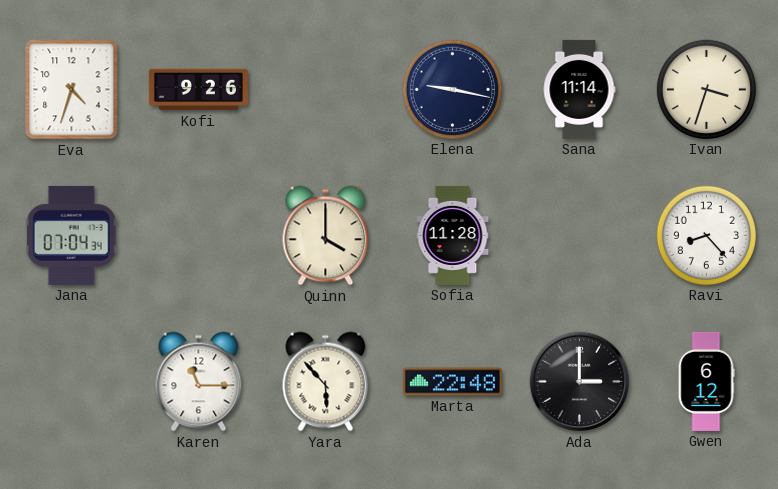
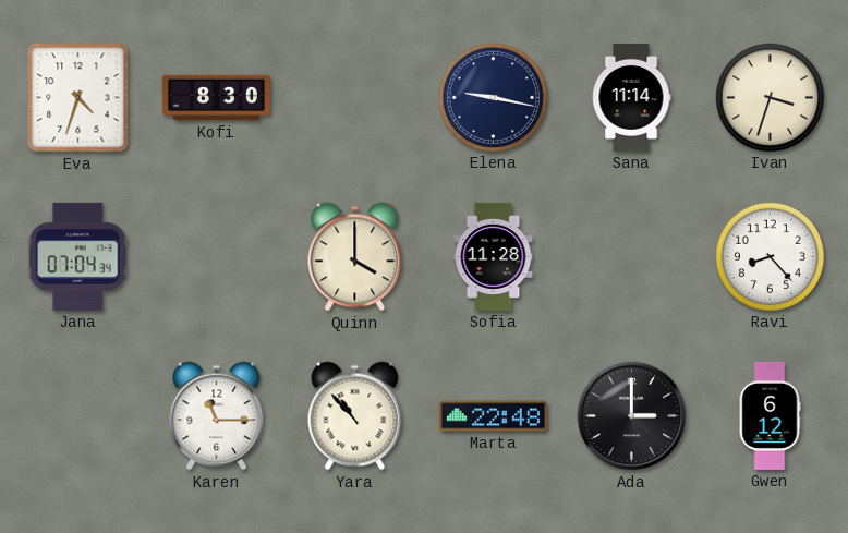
Kofi: 9:26 -> 8:30 (216, 98)
Yara: 5:53 -> 10:53 (355, 416)
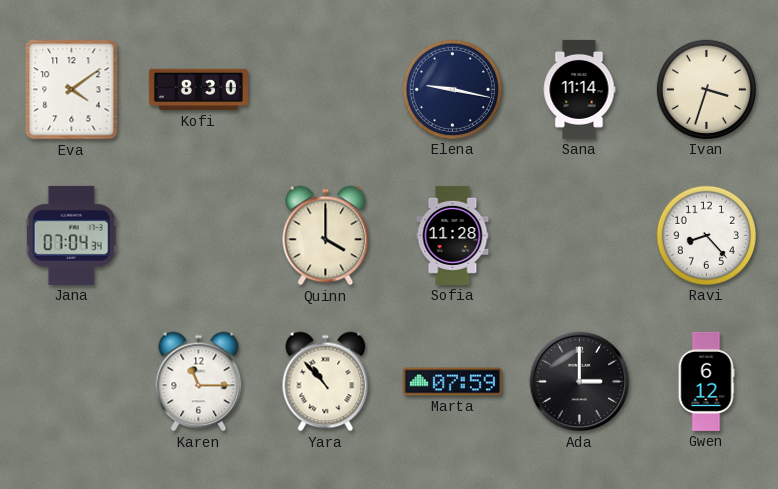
Eva: 4:33 -> 4:09 (72, 90)
Marta: 22:48 -> 07:59 (452, 382)
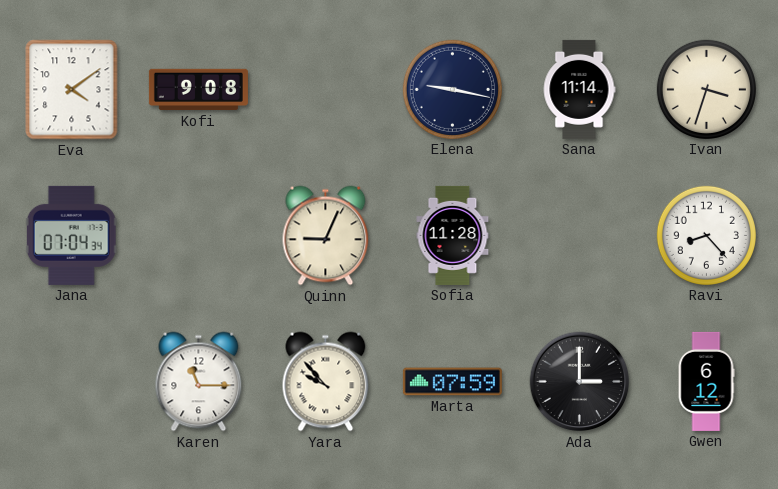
Kofi: 8:30 -> 9:08 (198, 90)
Quinn: 4:00 -> 9:04 (326, 236)
Yara: 10:53 -> 9:53 (326, 382)
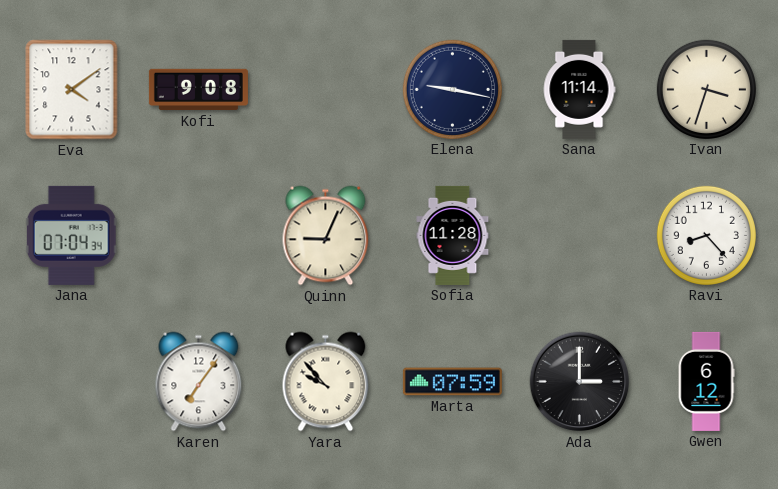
Karen: 11:15 -> 7:06 (199, 382)
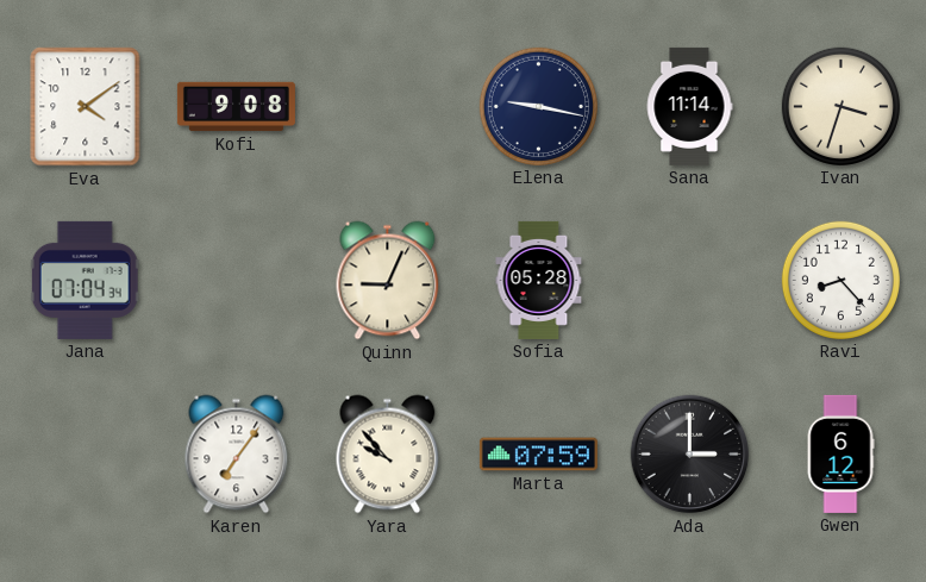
Sofia: 11:28 -> 05:28 (539, 280)
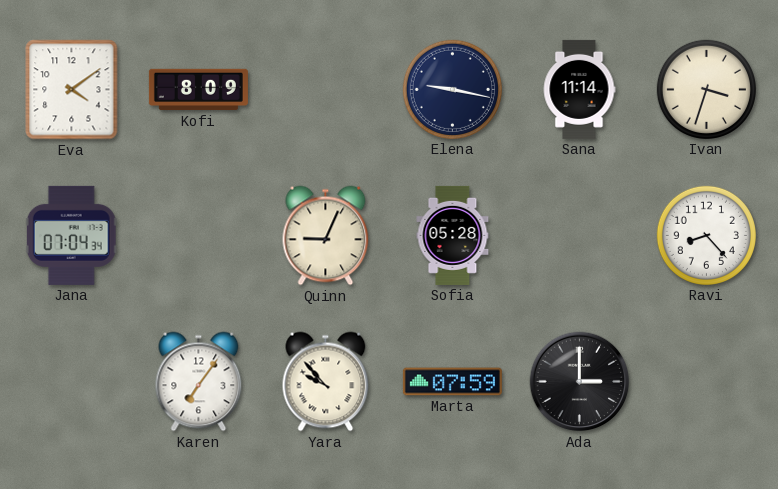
Kofi: 9:08 -> 8:09 (198, 90)
Gwen: 6:12 -> none (840, 453)
